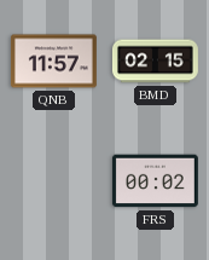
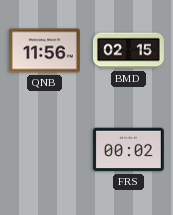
QNB: 11:57 -> 11:56 (44, 51)
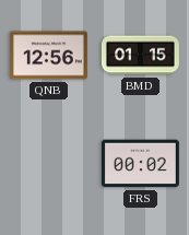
QNB: 11:56 -> 12:56 (48, 56)
BMD: 02:15 -> 01:15 (140, 56)
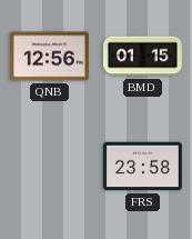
FRS: 00:02 -> 23:58 (142, 167)
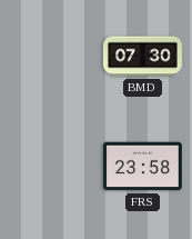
QNB: 12:56 -> none (49, 57)
BMD: 01:15 -> 07:30 (142, 57)
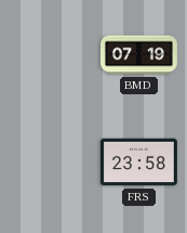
BMD: 07:30 -> 07:19 (138, 55)
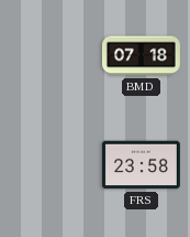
BMD: 07:19 -> 07:18 (141, 56)
